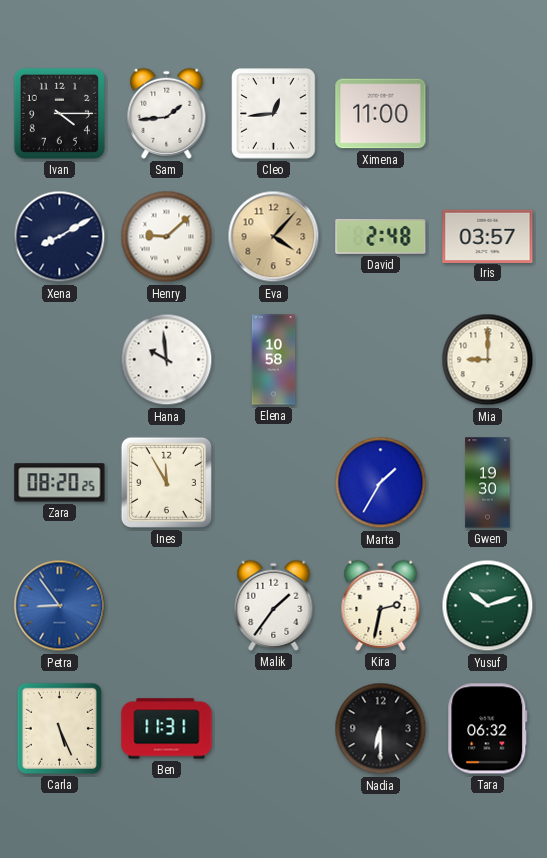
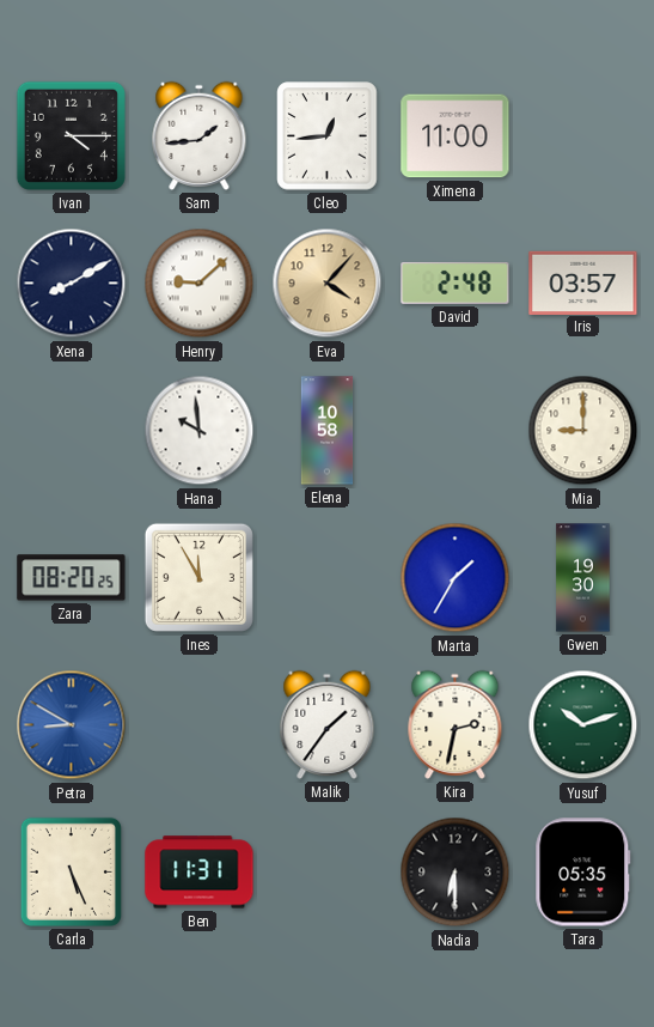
Petra: 8:54 -> 8:50 (72, 725)
Tara: 06:32 -> 05:35 (583, 873)
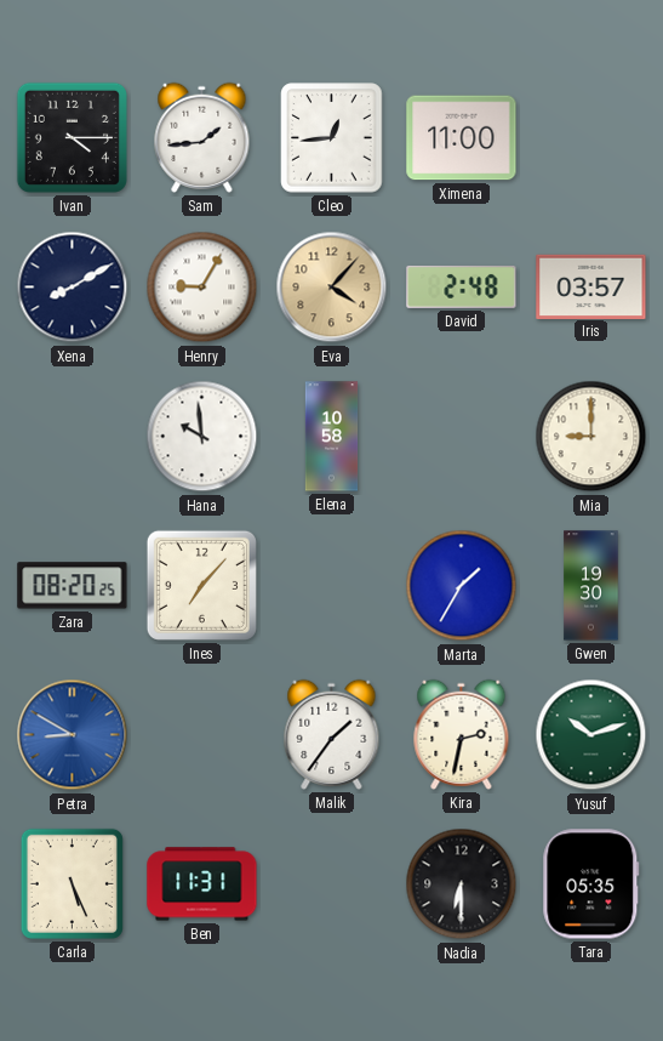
Henry: 9:08 -> 9:05 (202, 288)
Ines: 11:55 -> 7:07 (201, 585)
